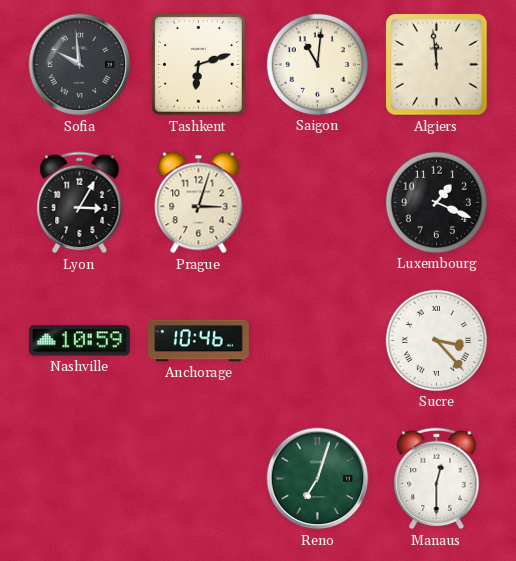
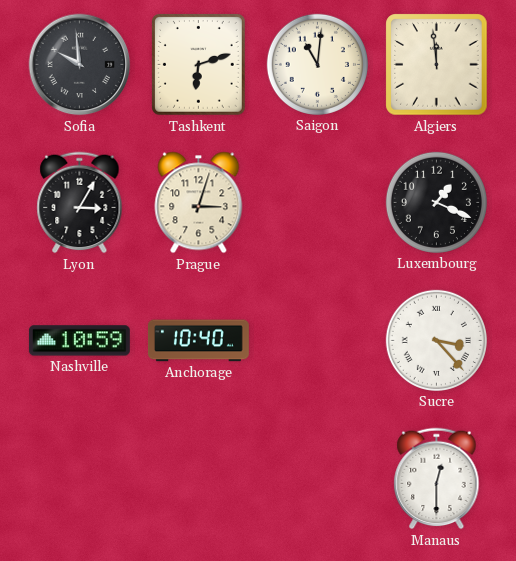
Anchorage: 10:46 -> 10:40 (198, 341)
Reno: 7:03 -> none (318, 479)
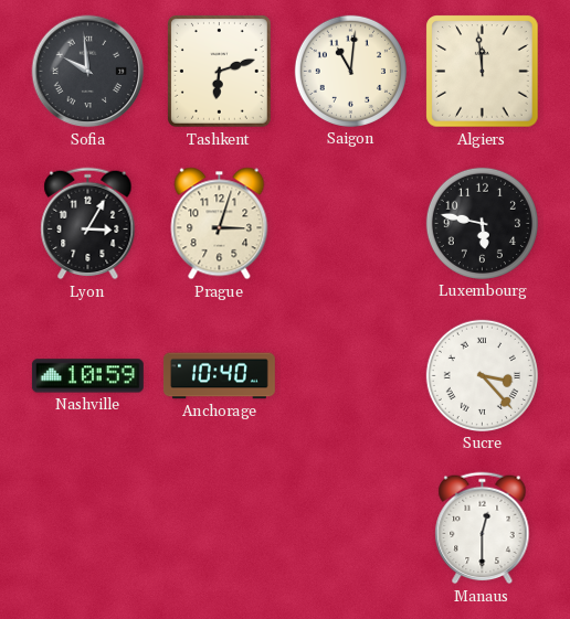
Luxembourg: 1:19 -> 5:47 (482, 223)
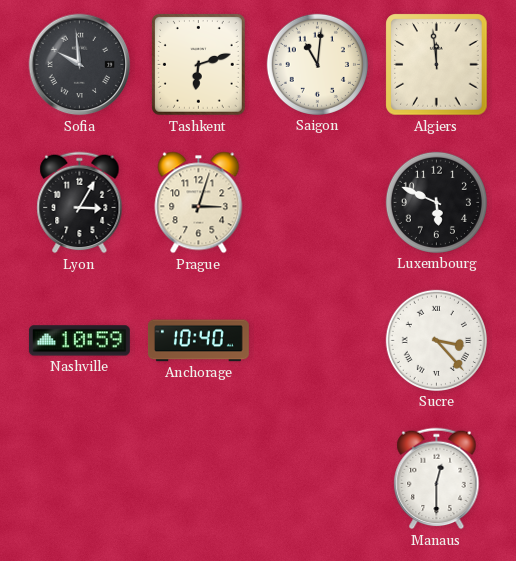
Luxembourg: 5:47 -> 5:49 (436, 202)
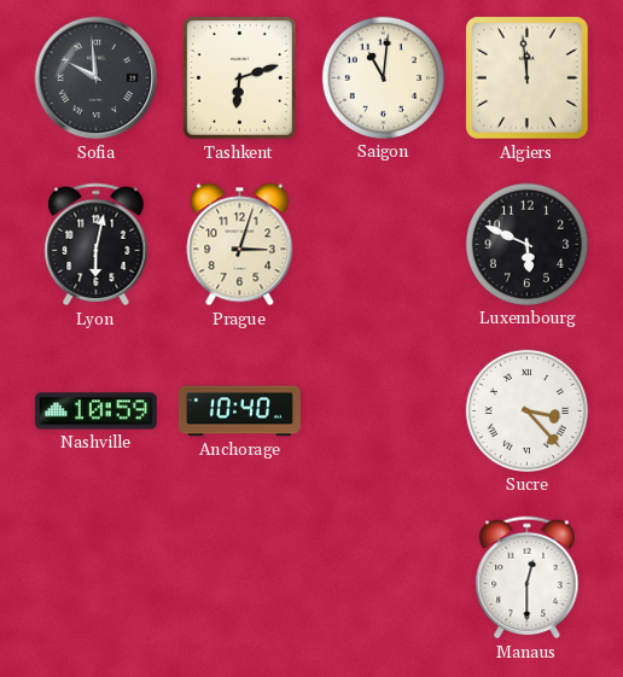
Lyon: 3:05 -> 6:02 (97, 245)
